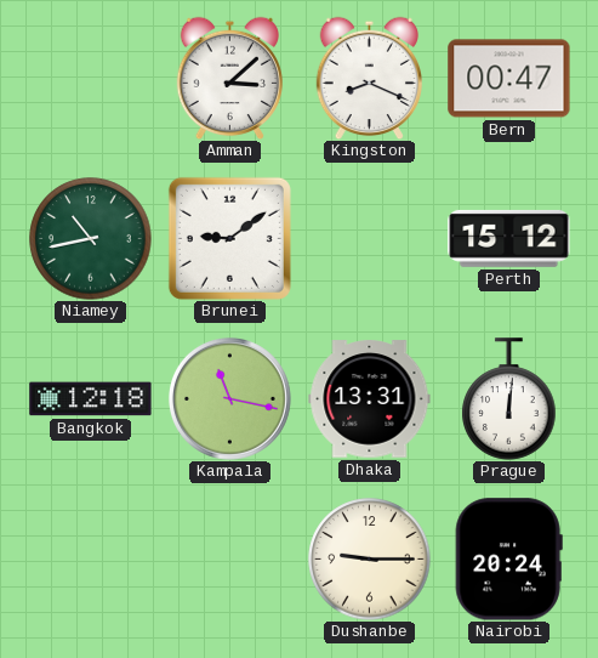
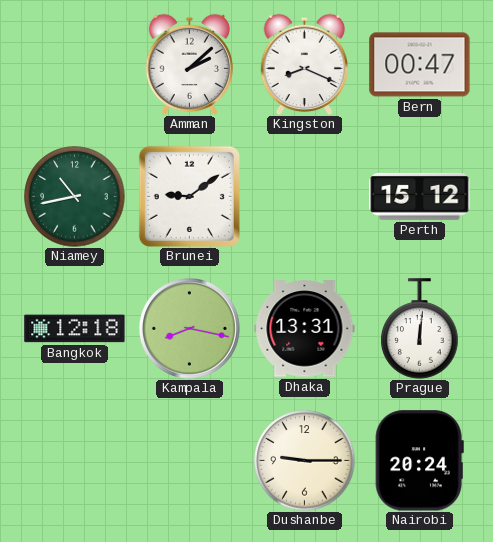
Amman: 3:08 -> 2:08 (189, 64)
Kampala: 11:17 -> 8:17 (189, 328)
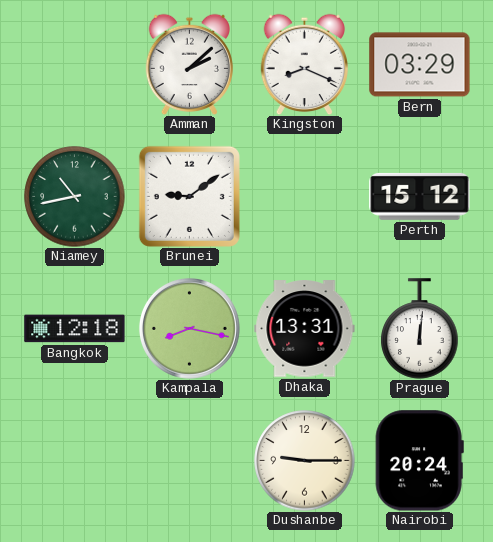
Bern: 00:47 -> 03:29 (420, 65)
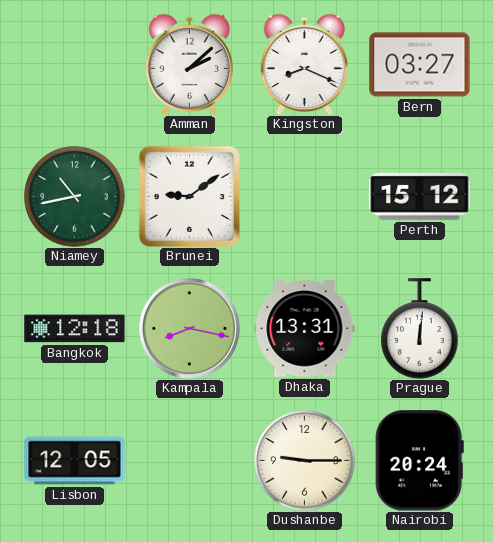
Bern: 03:29 -> 03:27 (420, 65)
Lisbon: none -> 12:05 (75, 461)
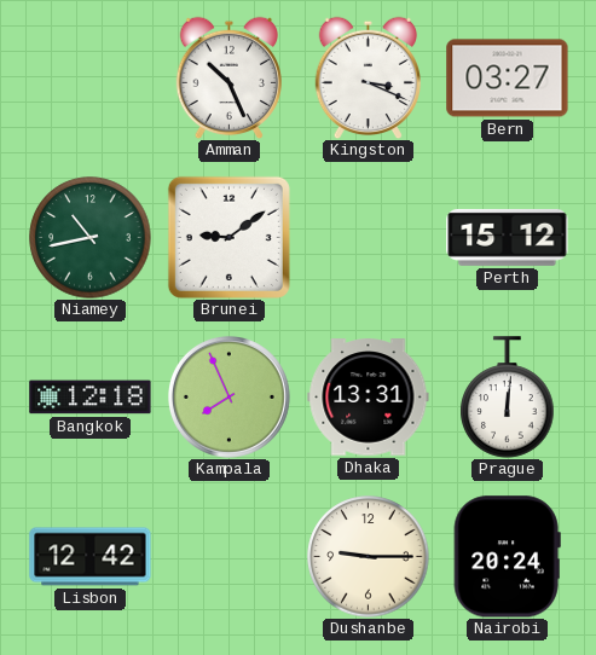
Amman: 2:08 -> 10:26 (228, 77)
Kingston: 8:19 -> 3:19 (368, 77)
Kampala: 8:17 -> 7:56 (228, 396)
Lisbon: 12:05 -> 12:42 (91, 557)
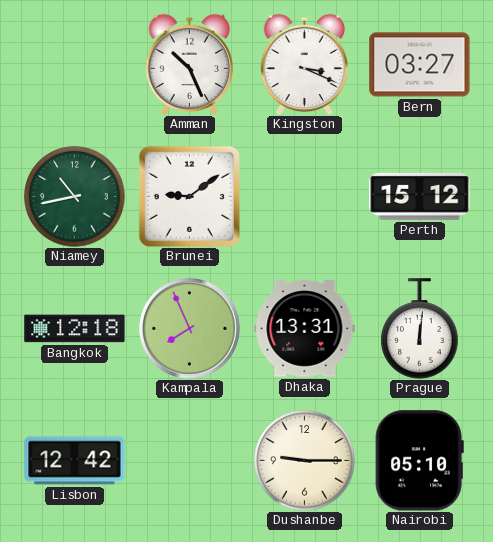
Nairobi: 20:24 -> 05:10 (419, 461)
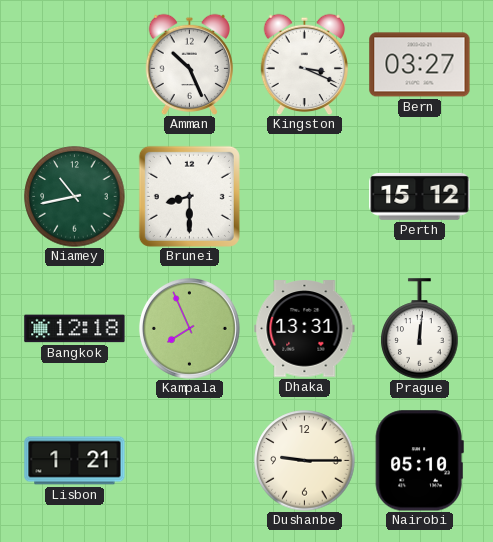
Brunei: 9:09 -> 8:30 (189, 196)
Lisbon: 12:42 -> 1:21 (75, 461)
